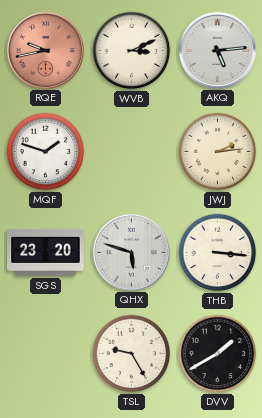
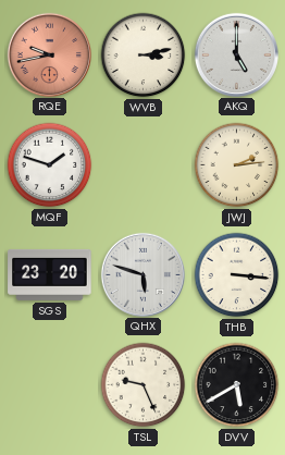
WVB: 3:11 -> 3:13 (144, 56)
AKQ: 5:14 -> 5:00 (236, 54)
TSL: 9:25 -> 9:26 (144, 385)
DVV: 1:40 -> 5:40 (237, 385)
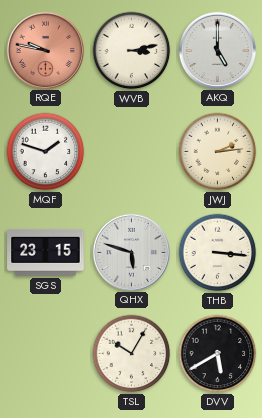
RQE: 9:43 -> 9:47 (45, 50)
SGS: 23:20 -> 23:15 (46, 252)
TSL: 9:26 -> 10:05 (132, 354)
